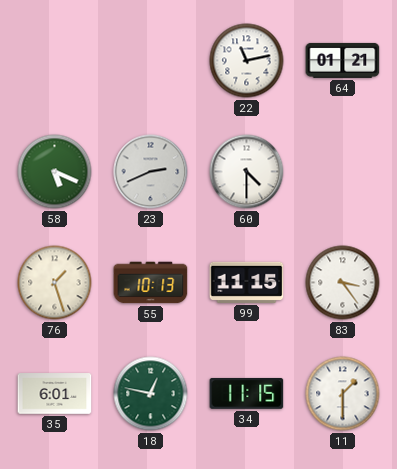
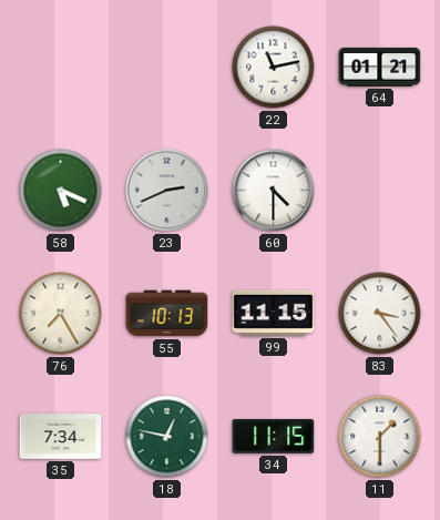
76: 1:27 -> 7:25 (61, 314)
35: 6:01 -> 7:34 (61, 437)
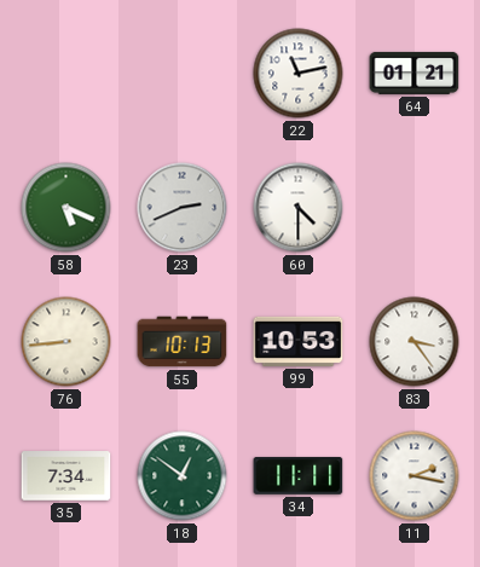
76: 7:25 -> 8:44 (66, 342)
99: 11:15 -> 10:53 (299, 341)
18: 12:47 -> 12:51 (183, 476)
34: 11:15 -> 11:11 (299, 475)
11: 1:30 -> 2:17 (415, 476)
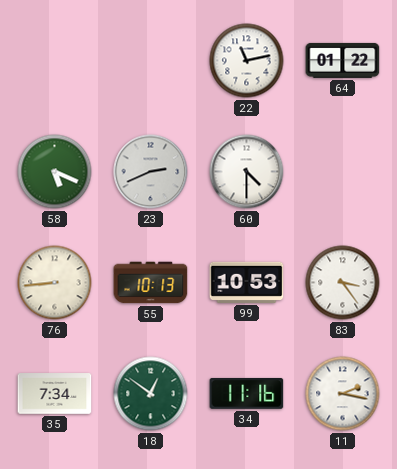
64: 01:21 -> 01:22 (343, 60)
34: 11:11 -> 11:16 (247, 393)
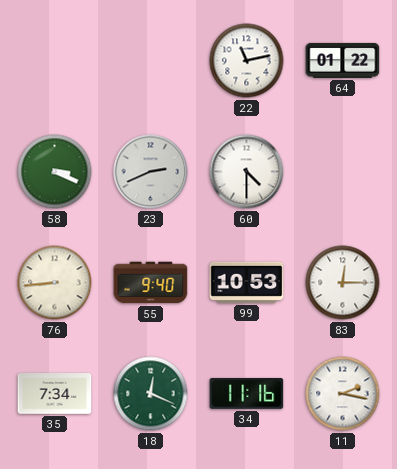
58: 5:19 -> 3:19 (55, 172)
55: 10:13 -> 9:40 (151, 283)
83: 3:24 -> 12:15 (343, 283)
18: 12:51 -> 12:19 (151, 394)
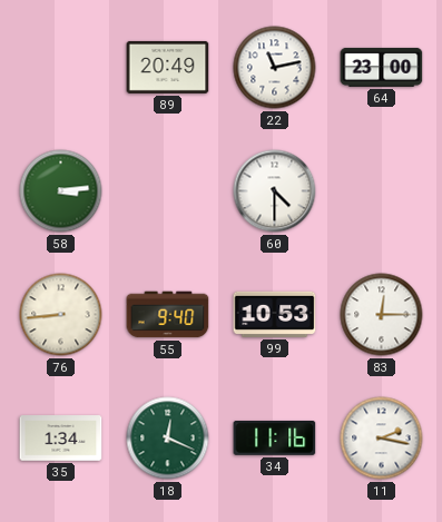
89: none -> 20:49 (168, 67)
64: 01:22 -> 23:00 (382, 67)
58: 3:19 -> 3:14 (61, 191)
23: 2:41 -> none (151, 172)
35: 7:34 -> 1:34 (61, 439)
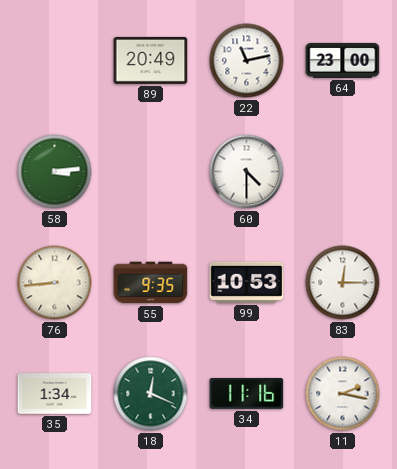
55: 9:40 -> 9:35 (151, 283)
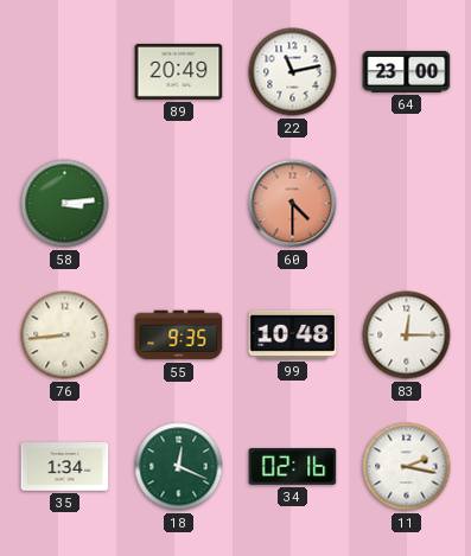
60 dial: white -> salmon (293, 204)
99: 10:53 -> 10:48 (293, 334)
34: 11:16 -> 02:16 (293, 466)
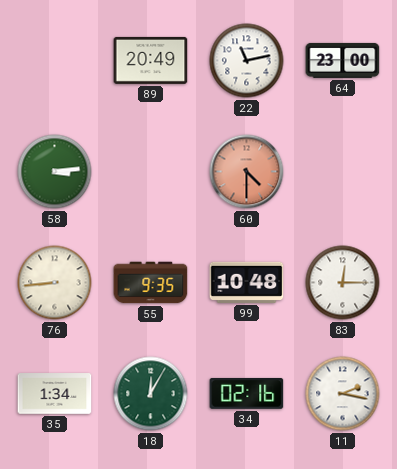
18: 12:19 -> 12:05 (151, 394)
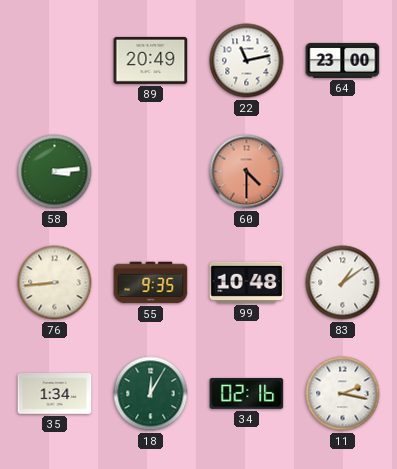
83: 12:15 -> 1:09 (343, 283)
